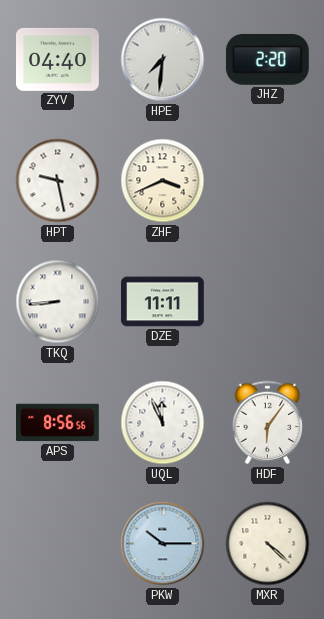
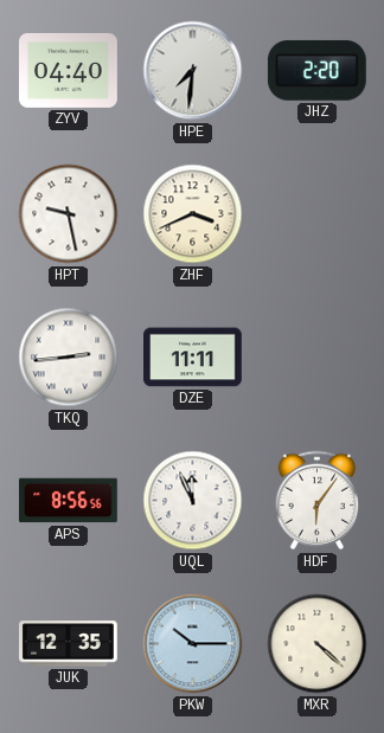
TKQ: 8:44 -> 2:44 (69, 358)
JUK: none -> 12:35 (69, 644)
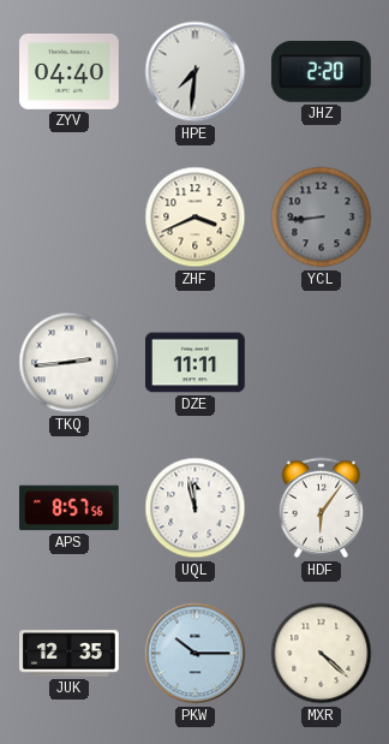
HPT: 9:28 -> none (69, 214)
YCL: none -> 8:44 (322, 218)
APS: 8:56 -> 8:57 (70, 508)
UQL: 11:56 -> 11:58 (196, 508)
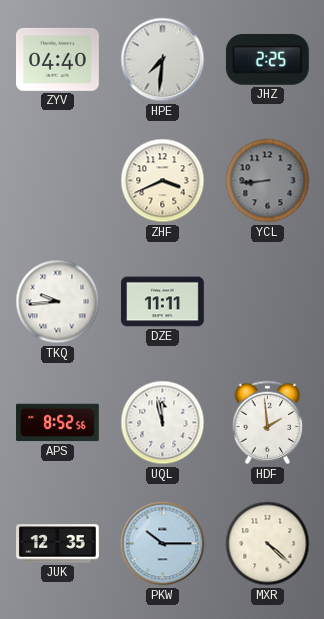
JHZ: 2:20 -> 2:25 (267, 59)
TKQ: 2:44 -> 9:44 (58, 302)
APS: 8:57 -> 8:52 (58, 423)
HDF: 6:06 -> 1:59 (268, 423)
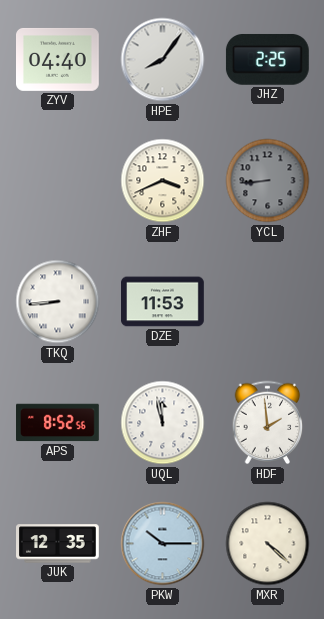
HPE: 7:31 -> 8:06 (163, 60)
TKQ: 9:44 -> 8:44 (58, 302)
DZE: 11:11 -> 11:53 (163, 302)
